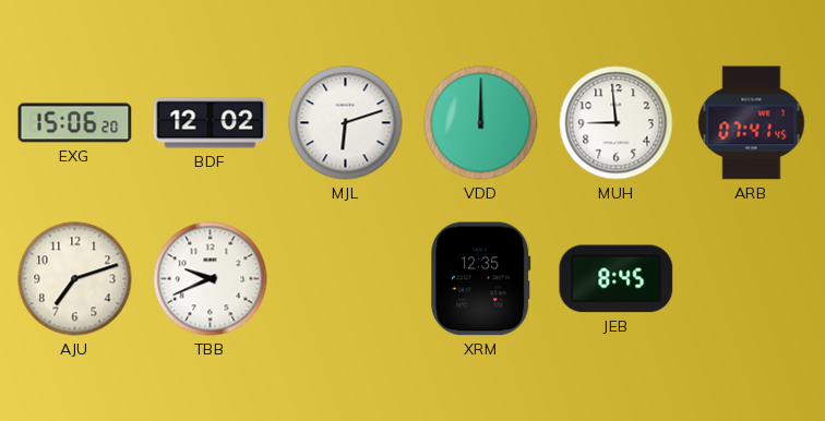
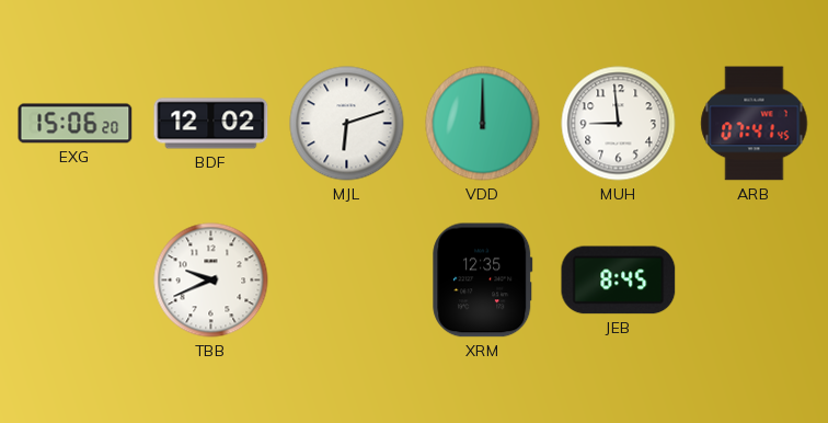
AJU: 7:12 -> none (75, 279)
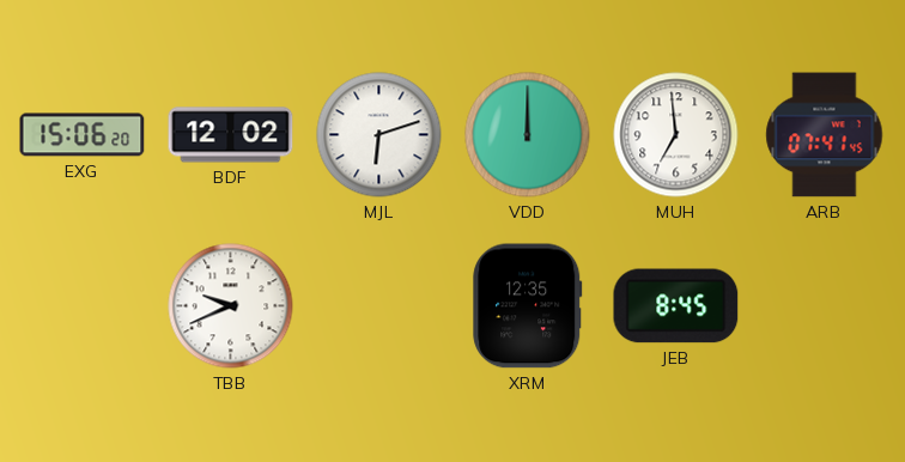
MUH: 8:59 -> 6:59 (676, 135)
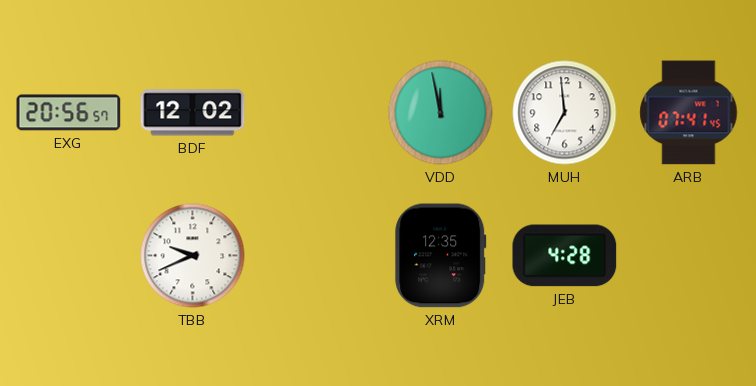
EXG: 15:06 -> 20:56 (69, 113)
MJL: 6:12 -> none (379, 135)
VDD: 12:00 -> 11:58 (441, 113)
JEB: 8:45 -> 4:28 (565, 256)
